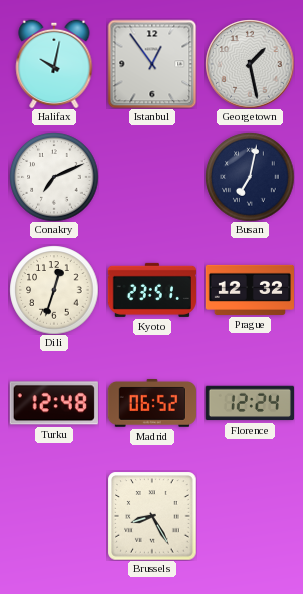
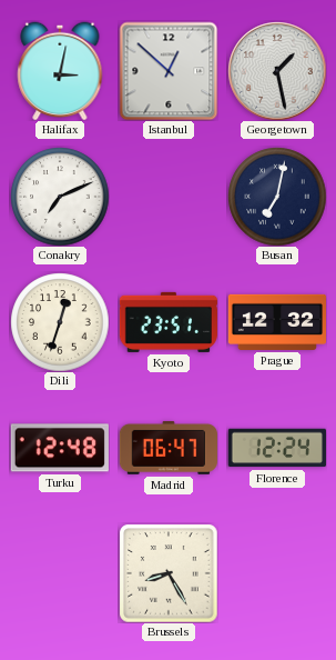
Halifax: 10:02 -> 3:02 (60, 71)
Istanbul: 12:54 -> 12:52 (169, 71)
Madrid: 06:52 -> 06:47 (169, 448)
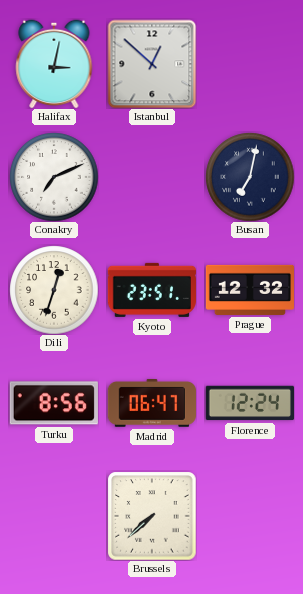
Georgetown: 1:28 -> none (277, 71)
Turku: 12:48 -> 8:56 (54, 403)
Brussels: 8:25 -> 7:38 (152, 516)
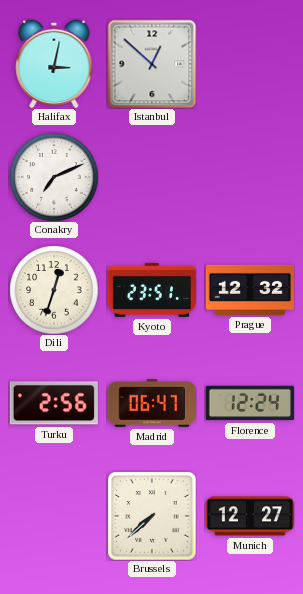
Busan: 7:02 -> none (250, 177)
Turku: 8:56 -> 2:56 (54, 403)
Munich: none -> 12:27 (249, 516)
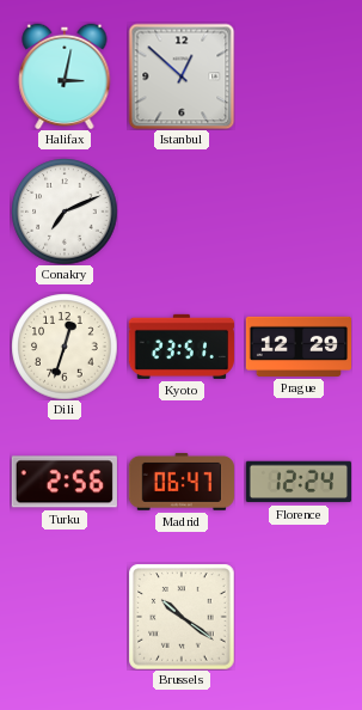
Prague: 12:32 -> 12:29 (297, 347)
Brussels: 7:38 -> 10:21 (182, 617)
Munich: 12:27 -> none (249, 516)
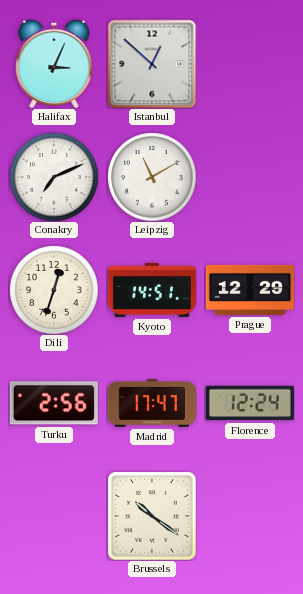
Halifax: 3:02 -> 3:04 (54, 64)
Leipzig: none -> 11:10 (152, 177)
Kyoto: 23:51 -> 14:51 (152, 290)
Madrid: 06:47 -> 17:47 (152, 403)
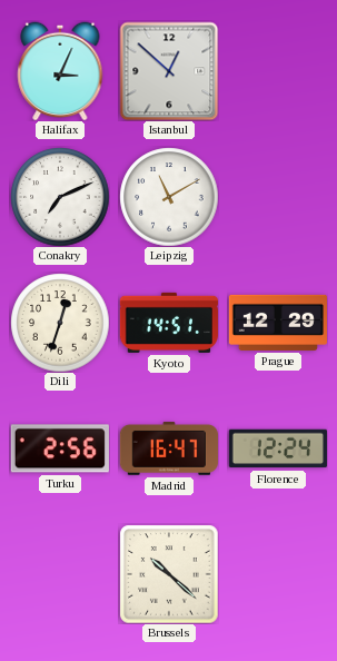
Madrid: 17:47 -> 16:47 (169, 448)
Brussels: 10:21 -> 10:22 (169, 574)
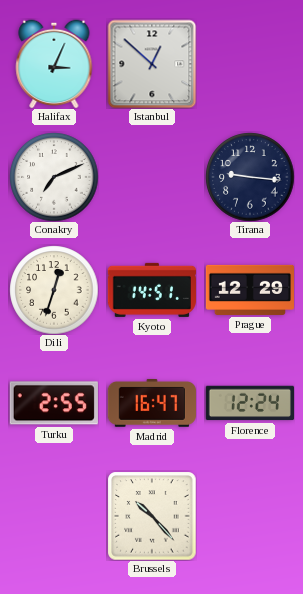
Leipzig: 11:10 -> none (169, 197)
Tirana: none -> 9:16 (250, 177)
Turku: 2:56 -> 2:55 (54, 403)
Brussels: 10:22 -> 10:23 (152, 516)
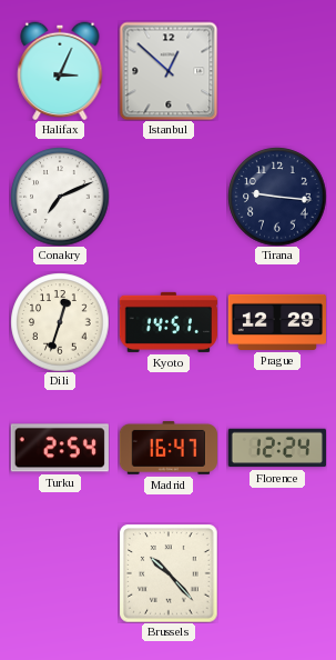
Turku: 2:55 -> 2:54 (60, 448)
